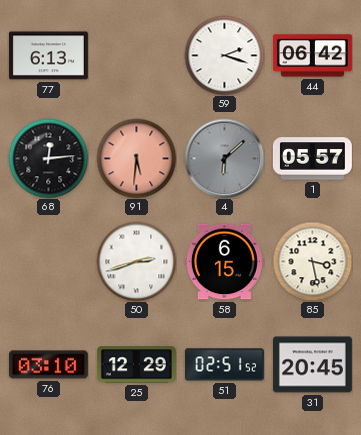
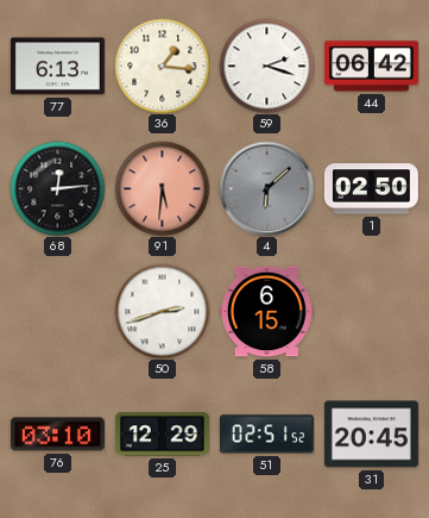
36: none -> 1:16 (162, 65)
1: 05:57 -> 02:50 (371, 189)
85: 3:28 -> none (312, 261)
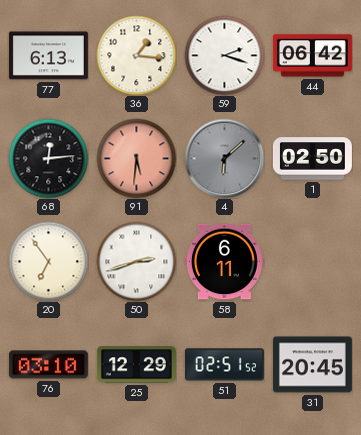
20: none -> 6:54 (48, 261)
58: 6:15 -> 6:11 (224, 262)
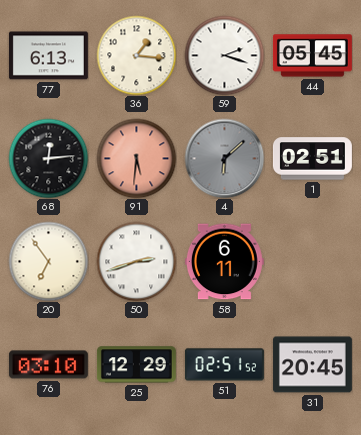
44: 06:42 -> 05:45 (312, 56)
1: 02:50 -> 02:51 (312, 159)
